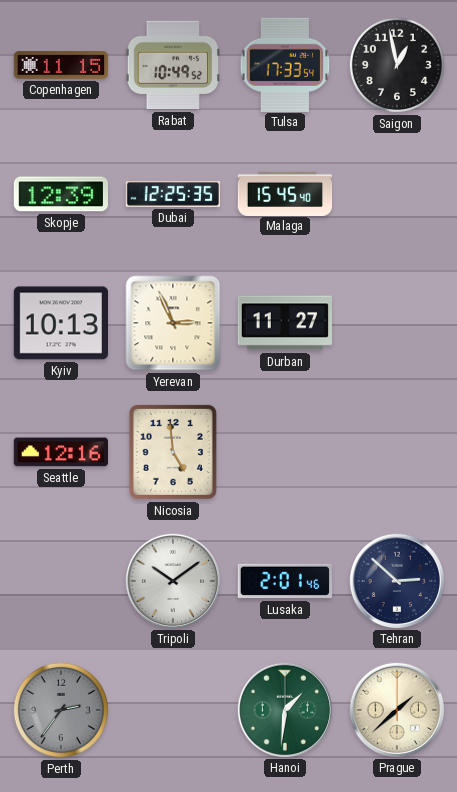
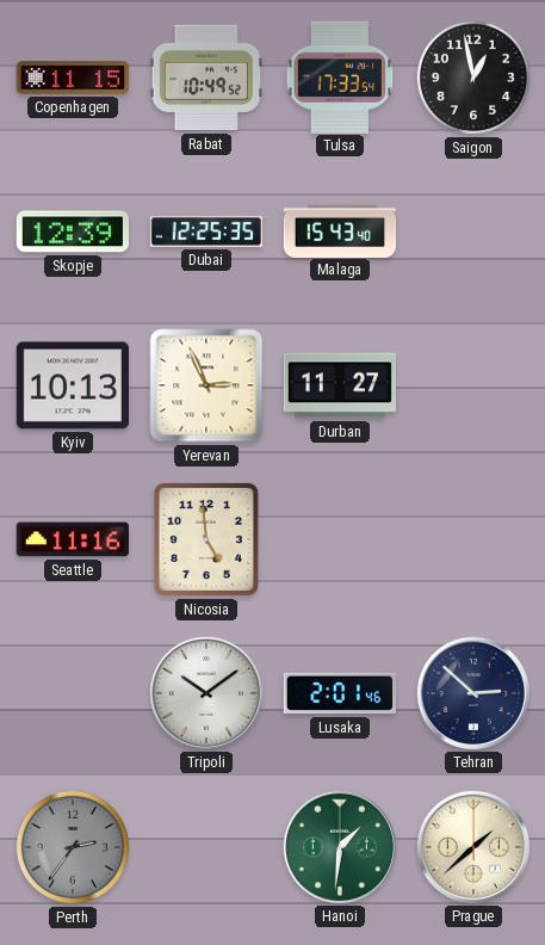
Malaga: 15:45 -> 15:43 (340, 230)
Seattle: 12:16 -> 11:16 (72, 539)
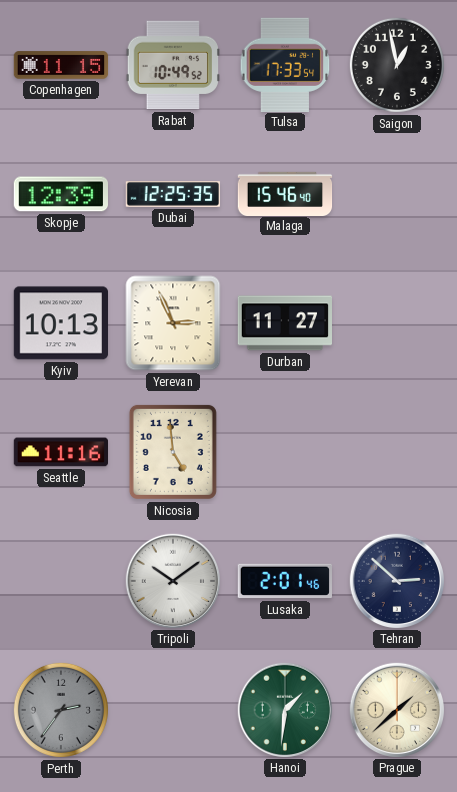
Malaga: 15:43 -> 15:46 (285, 193)
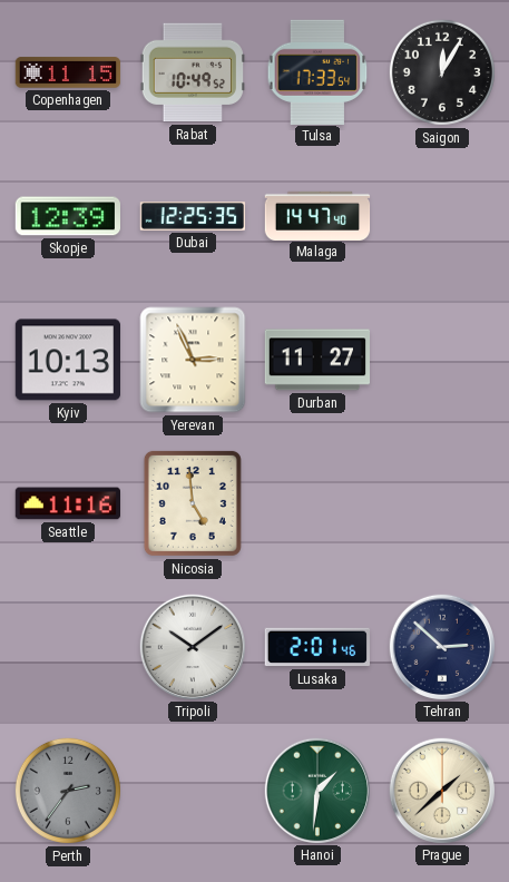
Saigon: 12:58 -> 12:05 (442, 72)
Malaga: 15:46 -> 14:47 (317, 215)
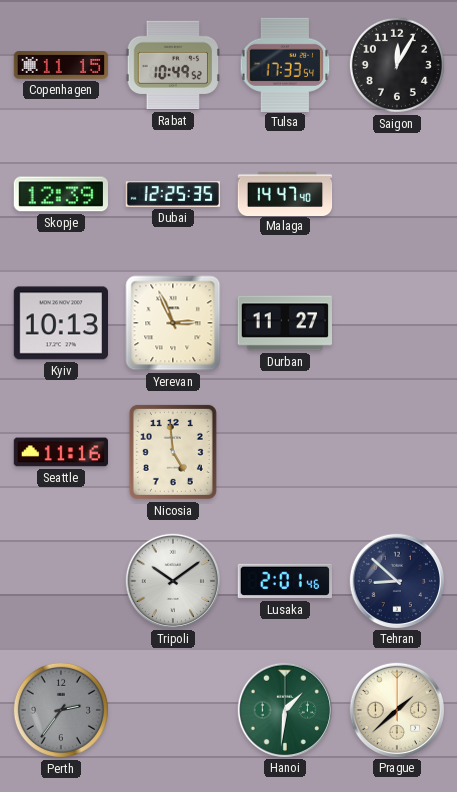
Tehran: 2:52 -> 8:52 (396, 580)
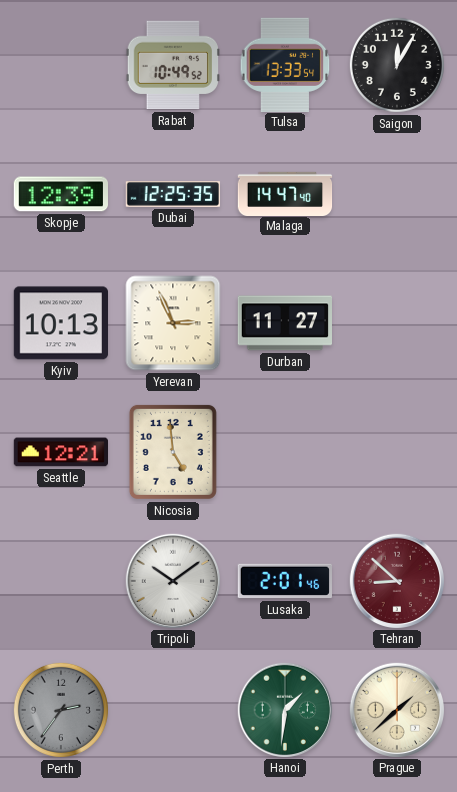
Copenhagen: 11:15 -> none (61, 65)
Tulsa: 17:33 -> 13:33 (285, 64)
Seattle: 11:16 -> 12:21 (60, 452)
Tehran dial: navy -> burgundy (396, 580)
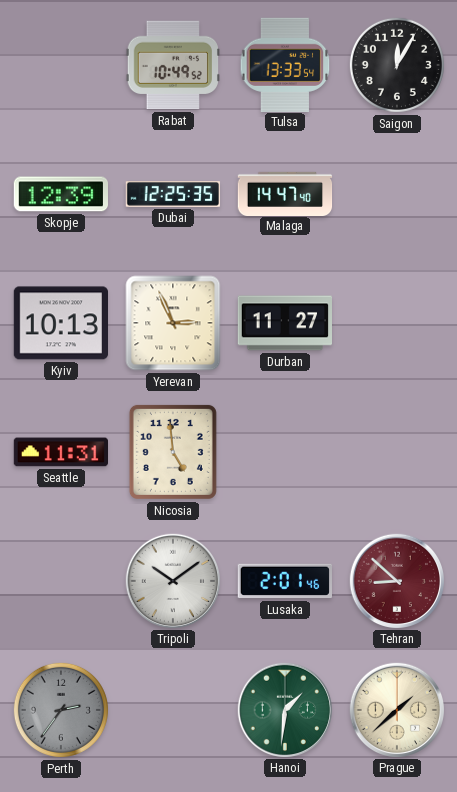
Seattle: 12:21 -> 11:31 (60, 452)
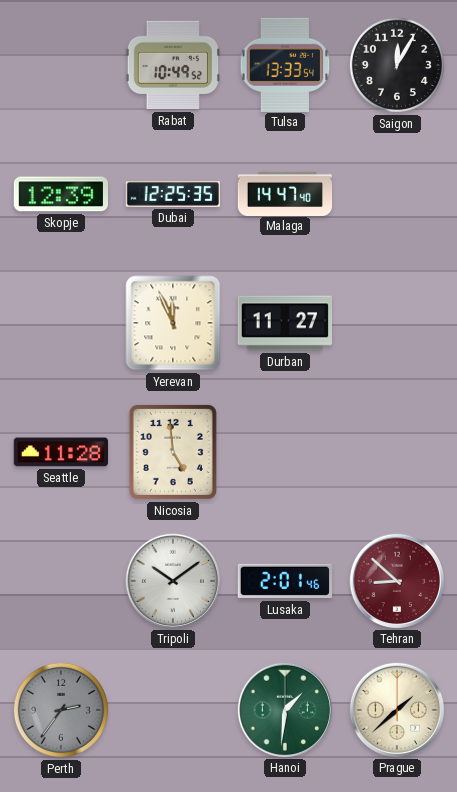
Kyiv: 10:13 -> none (60, 323)
Yerevan: 2:56 -> 11:56 (173, 323)
Seattle: 11:31 -> 11:28 (60, 452)
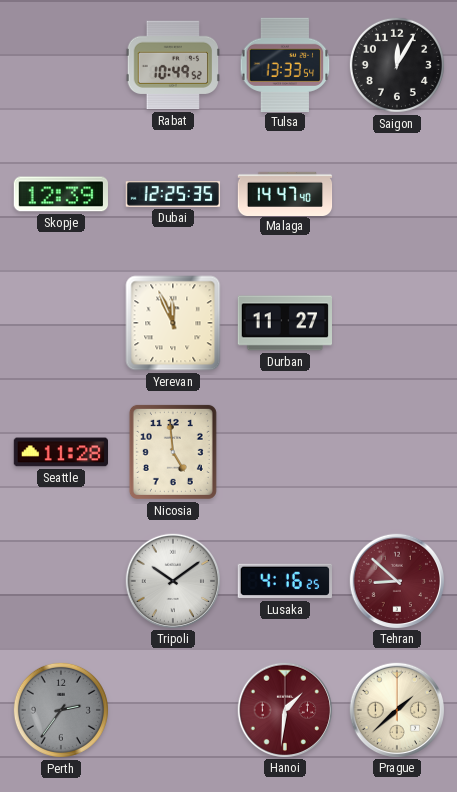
Lusaka: 2:01 -> 4:16 (284, 581)
Hanoi dial: green -> burgundy (284, 709)
